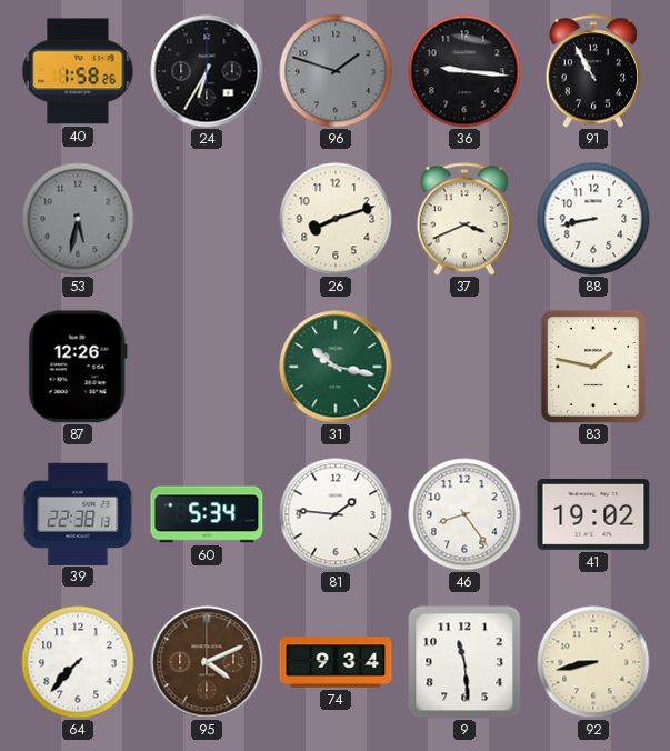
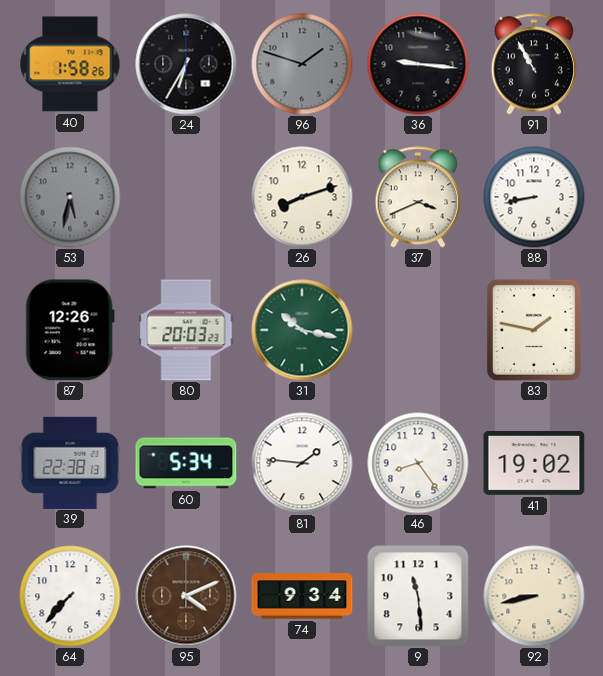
80: none -> 20:03 (186, 330)
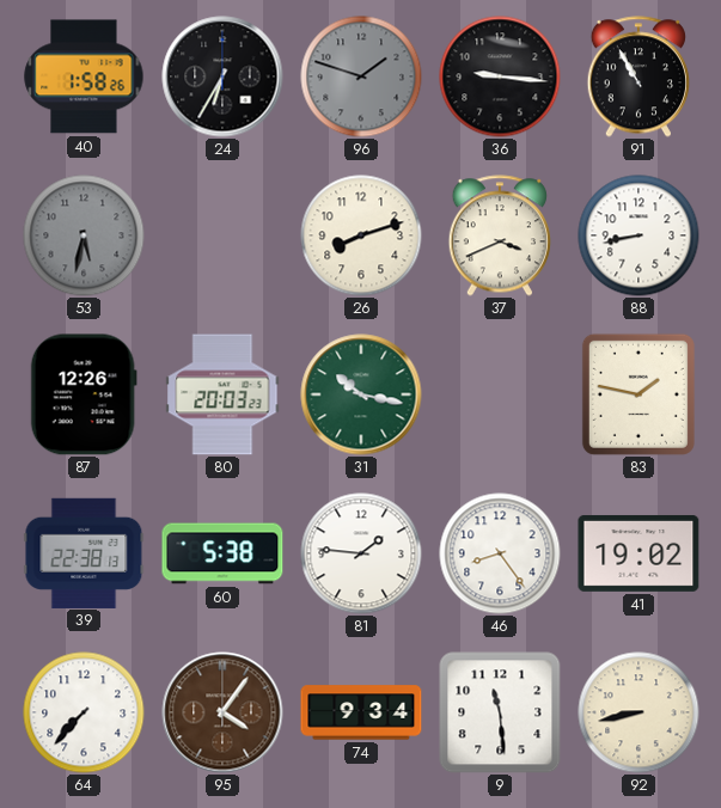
60: 5:34 -> 5:38 (222, 553)
95: 4:11 -> 4:06 (222, 712)
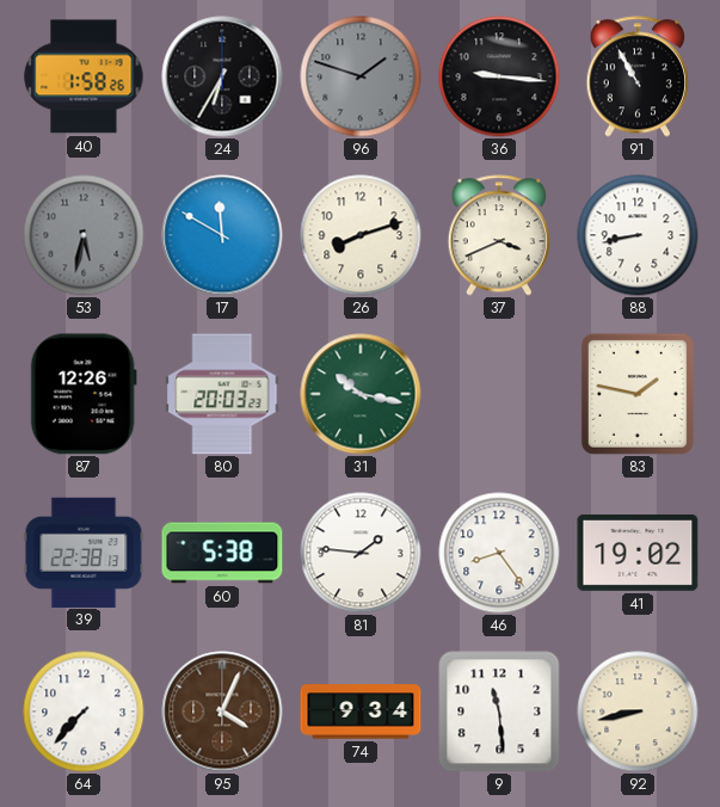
17: none -> 11:50 (222, 235)
95: 4:06 -> 4:04 (222, 711)
